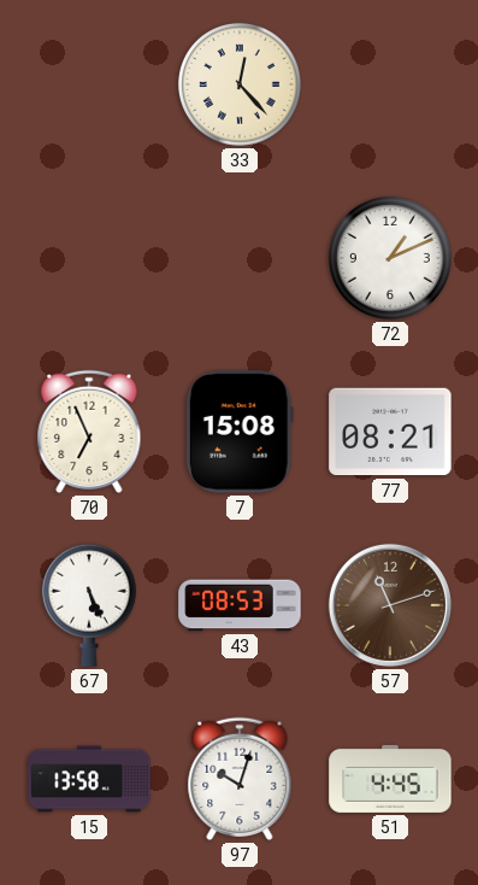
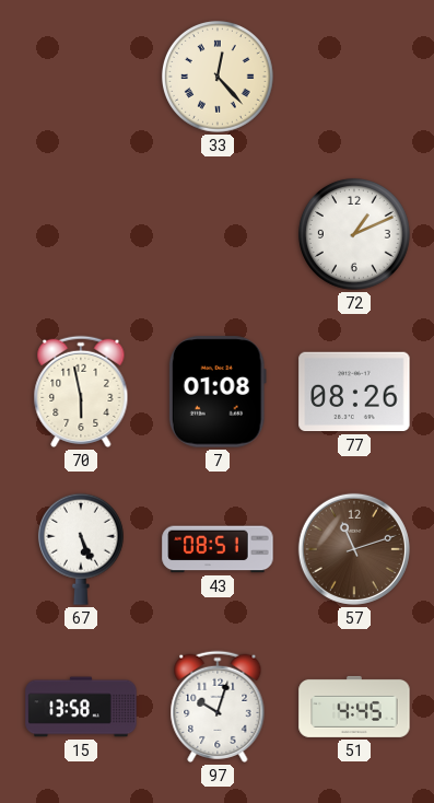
70: 6:56 -> 5:58 (81, 392)
7: 15:08 -> 01:08 (218, 392)
77: 08:21 -> 08:26 (354, 392)
43: 08:53 -> 08:51 (218, 549)
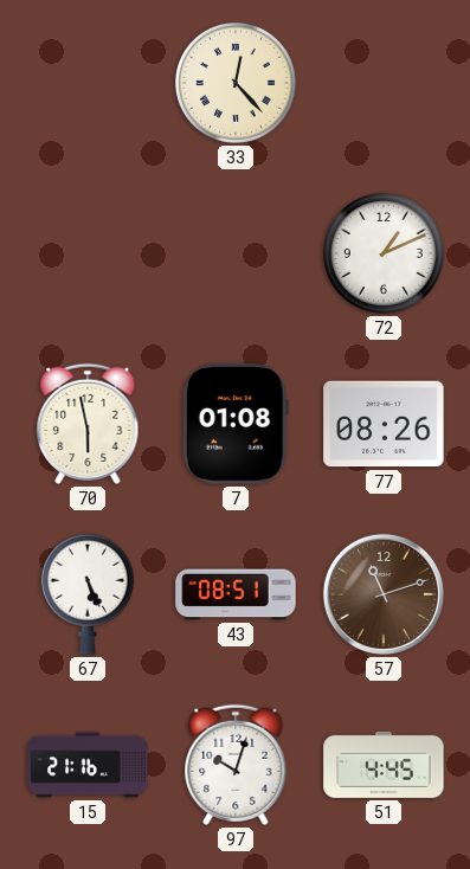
15: 13:58 -> 21:16 (88, 765)
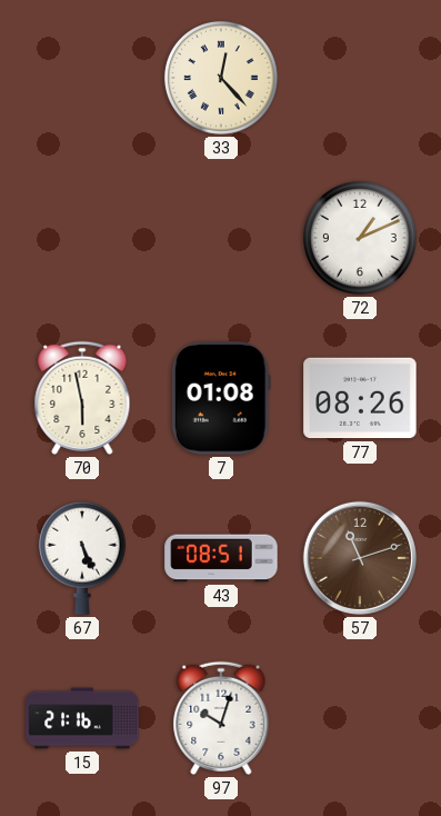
51: 4:45 -> none (384, 765)
